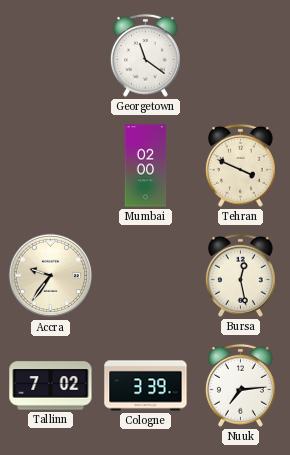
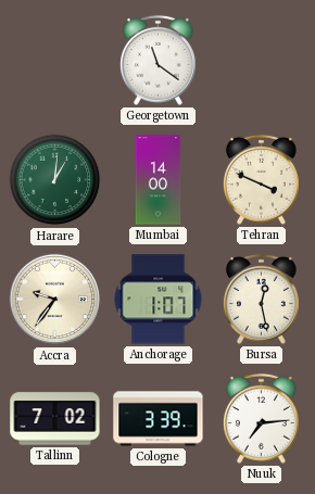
Harare: none -> 1:01 (55, 180)
Mumbai: 02:00 -> 14:00 (159, 180)
Anchorage: none -> 1:07 (159, 300)
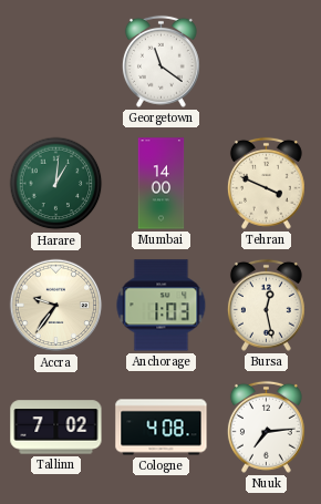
Anchorage: 1:07 -> 1:03 (162, 306)
Cologne: 3:39 -> 4:08 (162, 428)
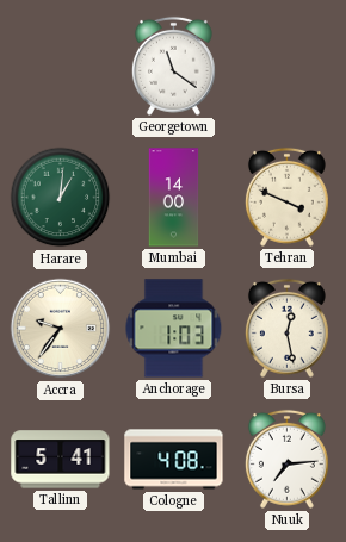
Tallinn: 7:02 -> 5:41 (61, 460)
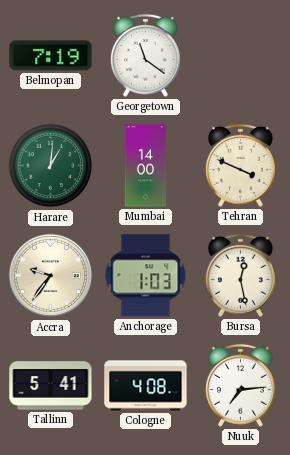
Belmopan: none -> 7:19 (51, 56)
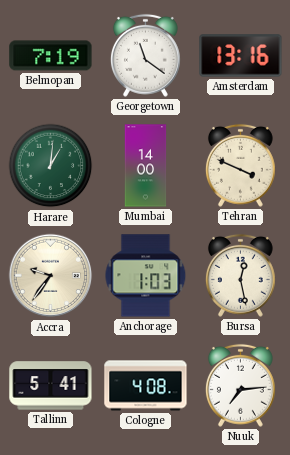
Amsterdam: none -> 13:16 (241, 56)
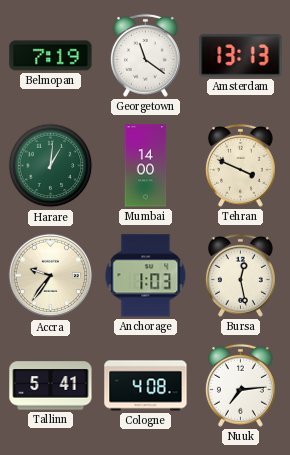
Amsterdam: 13:16 -> 13:13 (241, 56)
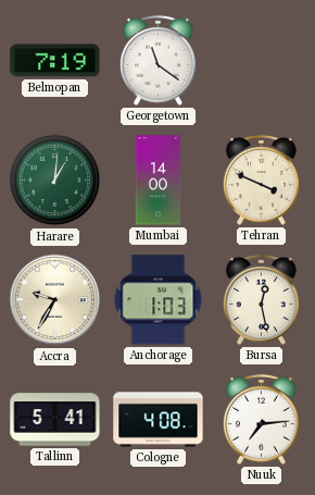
Amsterdam: 13:13 -> none (241, 56)
Accra: 9:36 -> 9:35 (55, 300)
